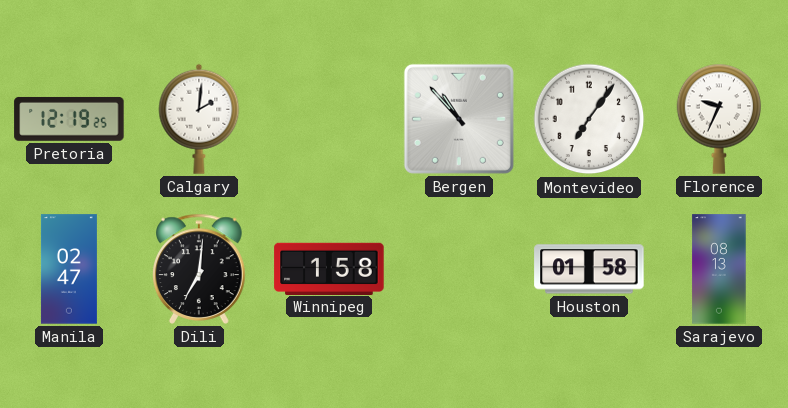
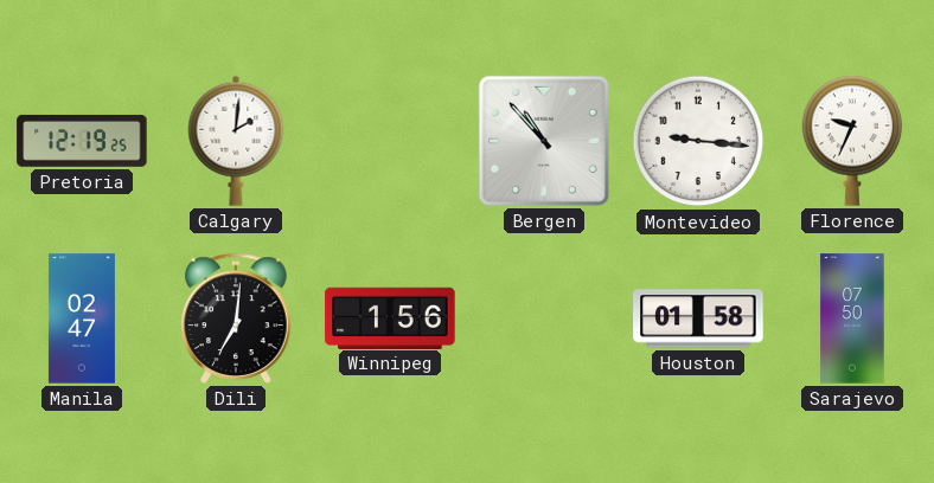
Montevideo: 7:06 -> 9:16 (698, 141)
Winnipeg: 1:58 -> 1:56 (390, 317)
Sarajevo: 08:13 -> 07:50 (852, 318)
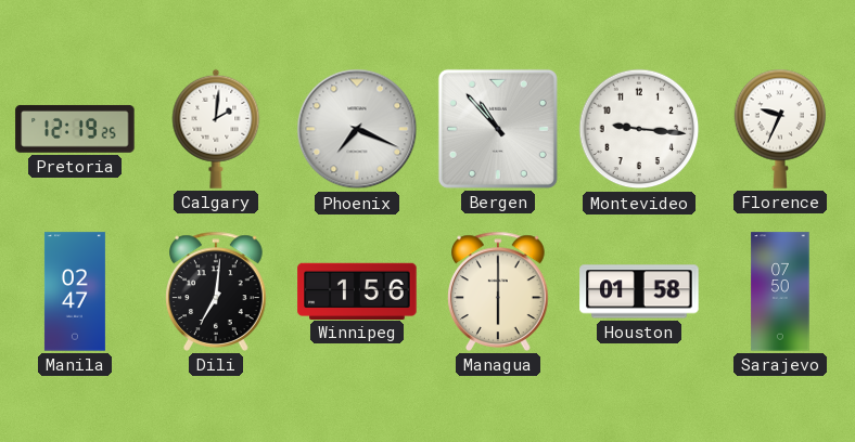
Phoenix: none -> 7:19 (357, 129)
Managua: none -> 6:00 (499, 291)
